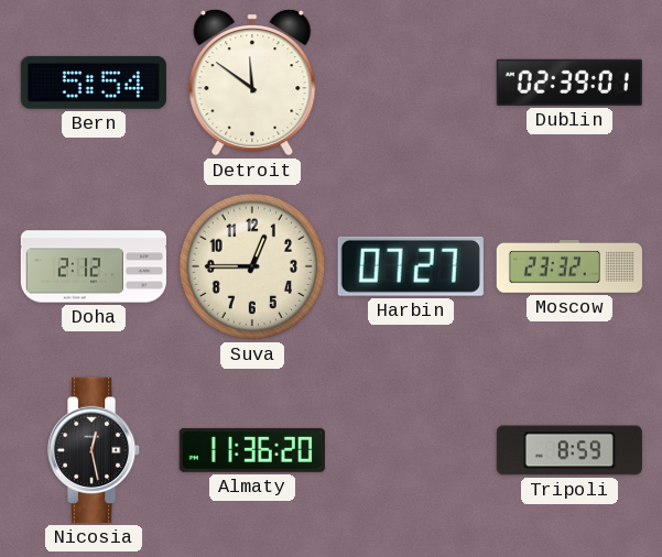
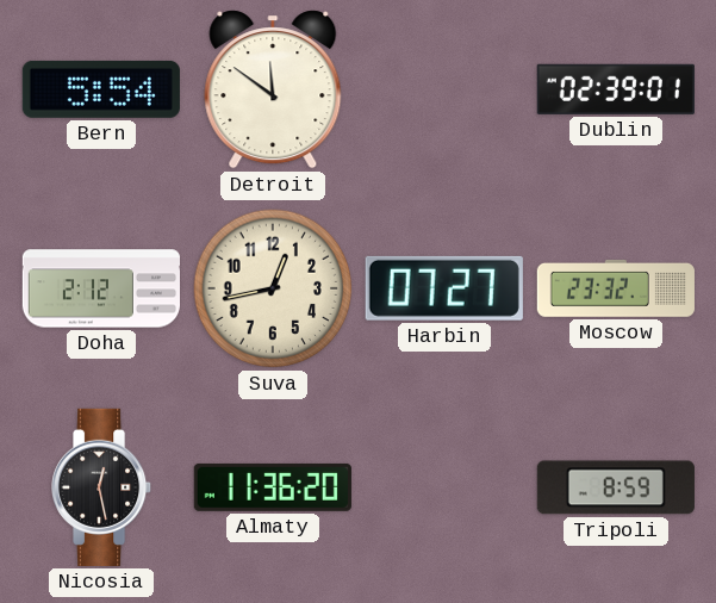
Suva: 12:45 -> 12:43 (273, 288)
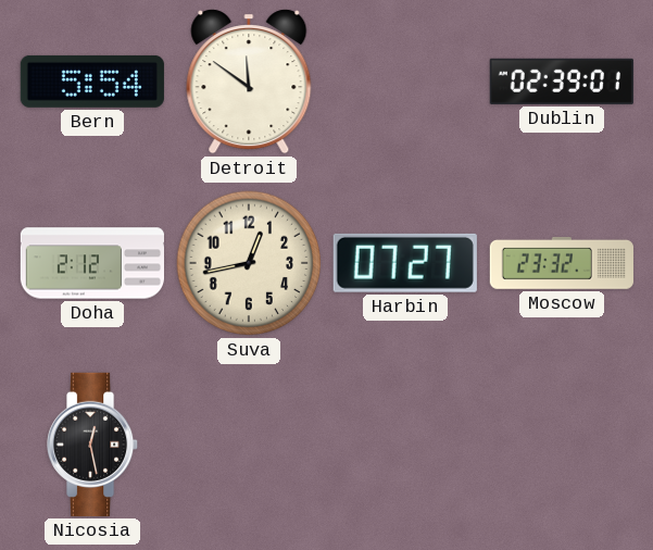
Almaty: 11:36 -> none (273, 487)
Tripoli: 8:59 -> none (616, 487)
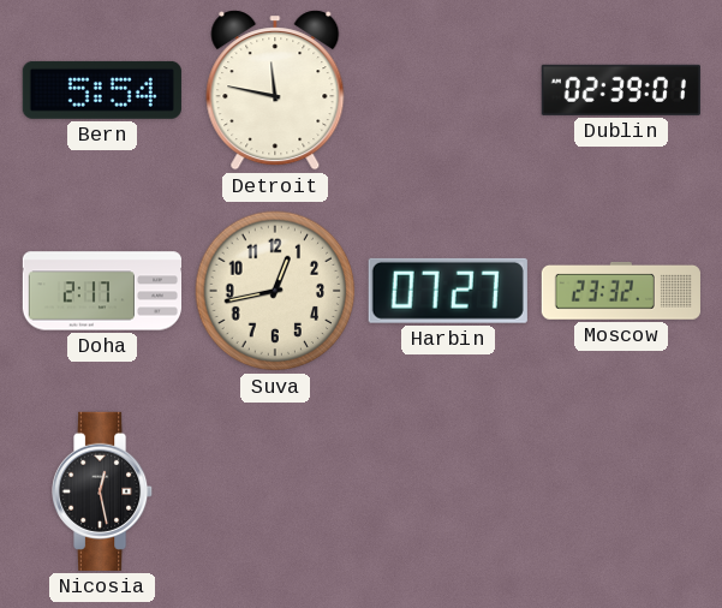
Detroit: 11:51 -> 11:47 (275, 90)
Doha: 2:12 -> 2:17 (101, 291)
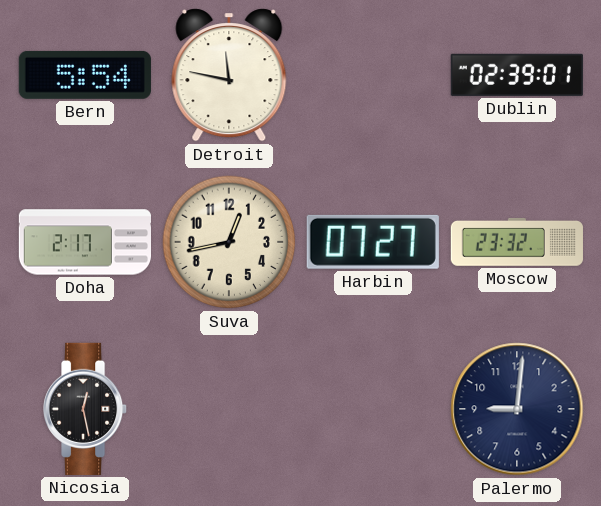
Palermo: none -> 9:01 (517, 409)
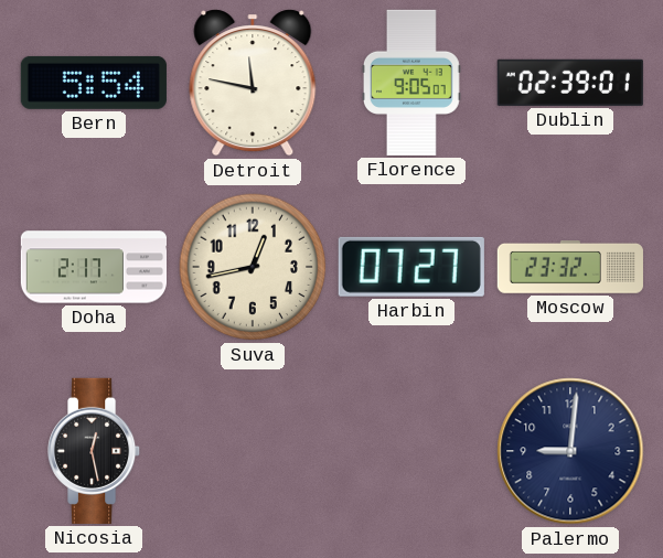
Florence: none -> 9:05 (411, 83)
